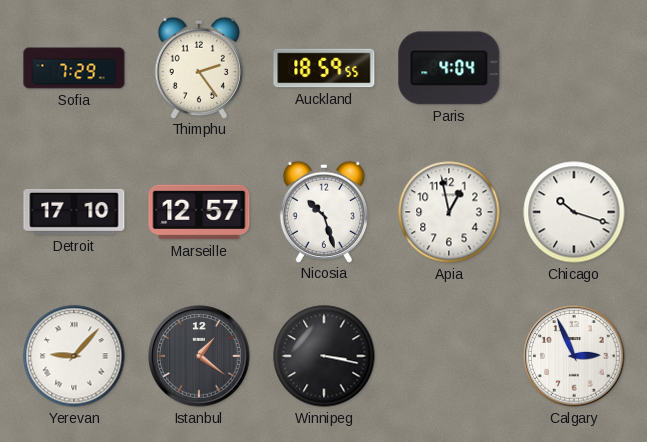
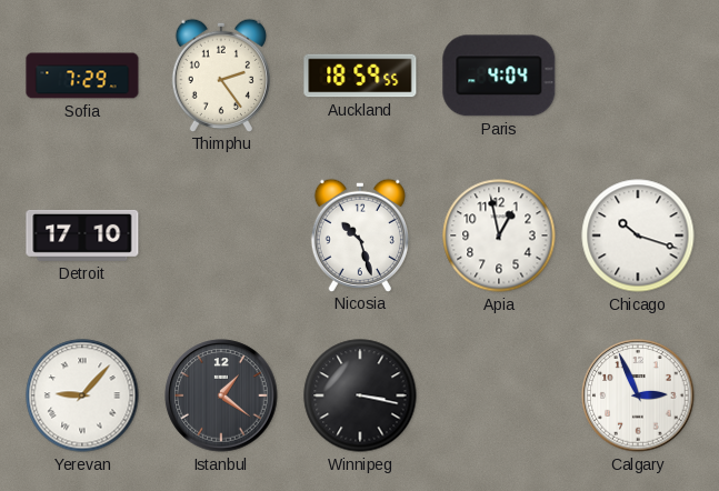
Marseille: 12:57 -> none (199, 212)
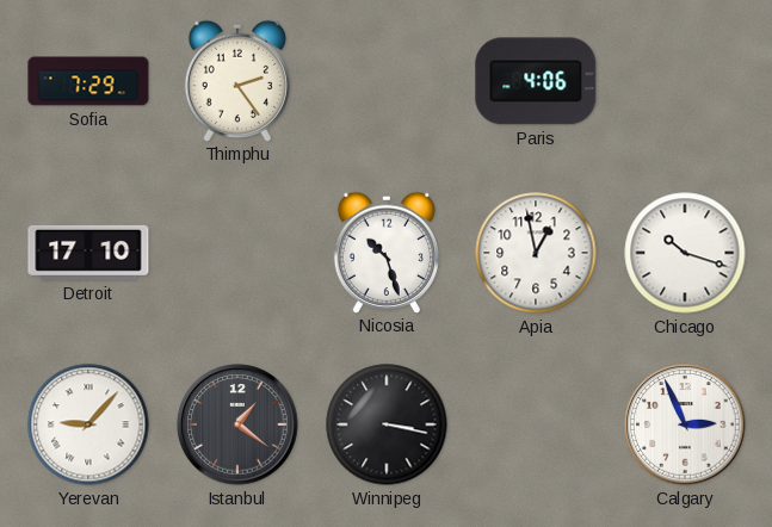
Auckland: 18:59 -> none (360, 76)
Paris: 4:04 -> 4:06 (536, 81)
